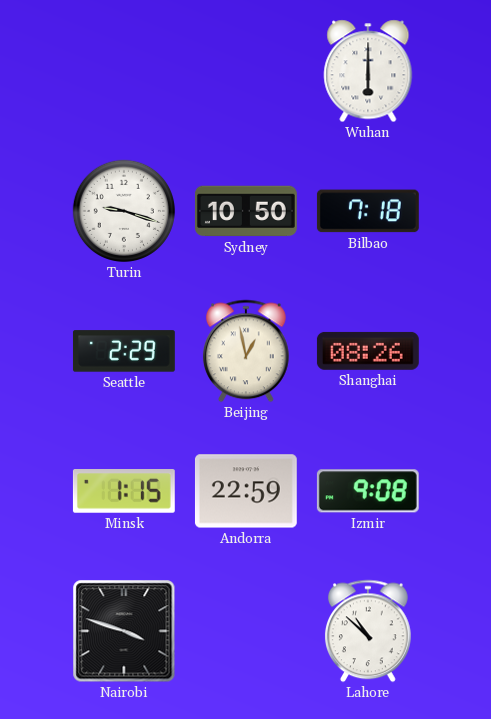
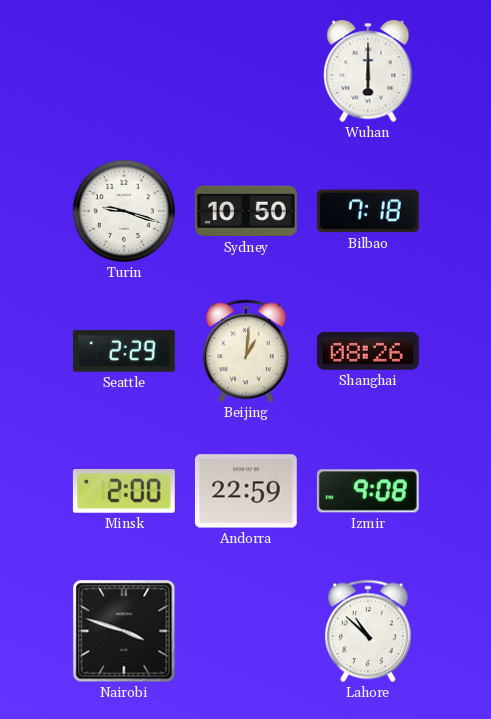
Beijing: 12:58 -> 1:01 (246, 351)
Minsk: 1:15 -> 2:00 (124, 492)
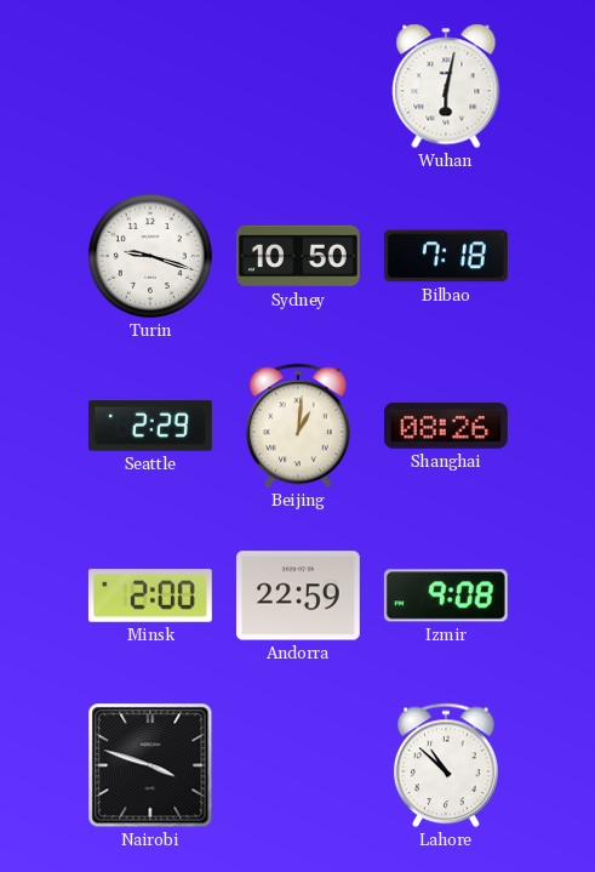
Wuhan: 6:00 -> 6:02 (446, 86)
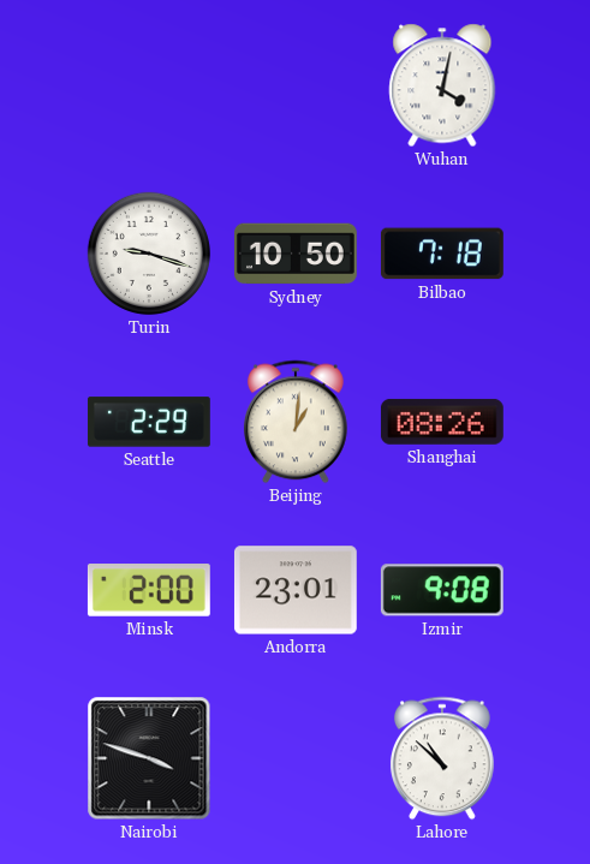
Wuhan: 6:02 -> 4:02 (442, 85)
Andorra: 22:59 -> 23:01 (296, 590)
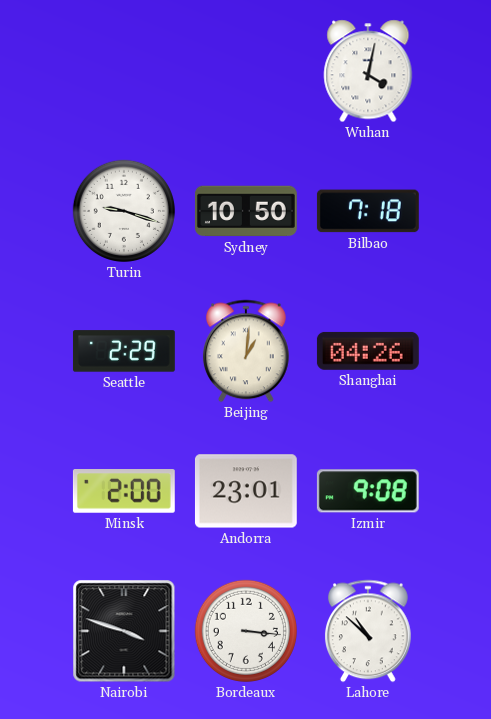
Shanghai: 08:26 -> 04:26 (368, 351)
Bordeaux: none -> 3:16 (246, 631)
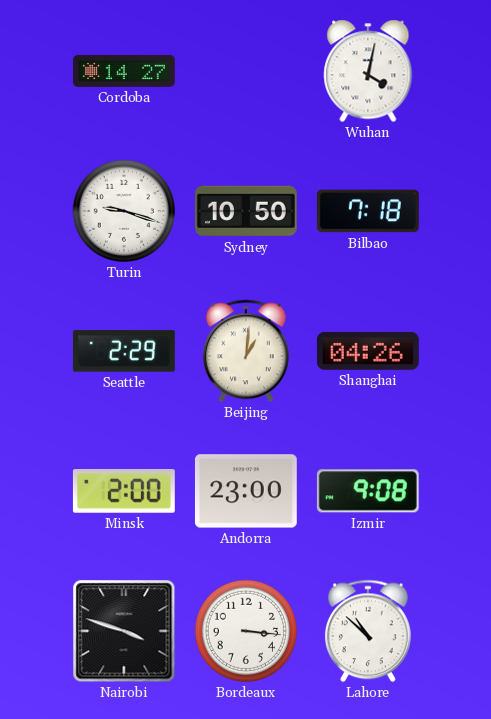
Cordoba: none -> 14:27 (125, 71)
Andorra: 23:01 -> 23:00 (246, 491)
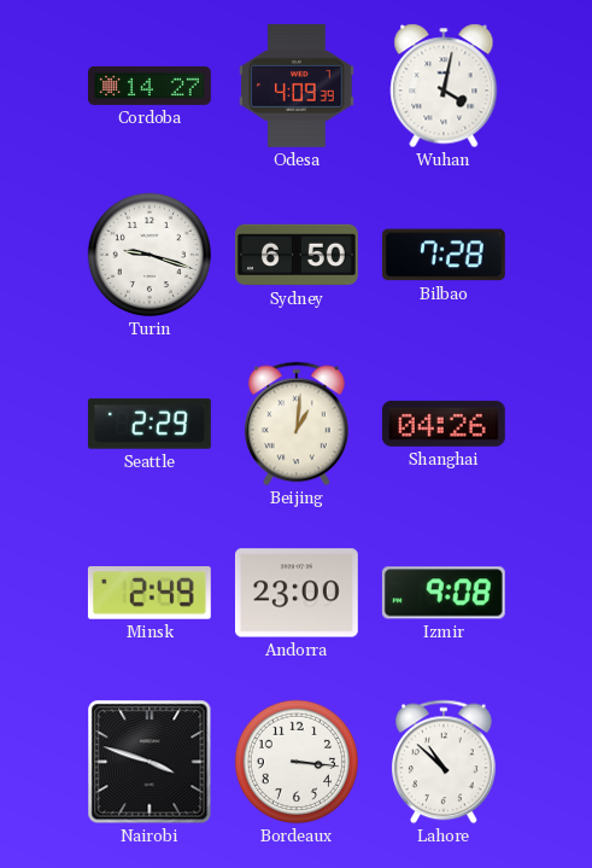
Odesa: none -> 4:09 (297, 86)
Sydney: 10:50 -> 6:50 (297, 255)
Bilbao: 7:18 -> 7:28 (444, 255)
Minsk: 2:00 -> 2:49 (150, 594)
